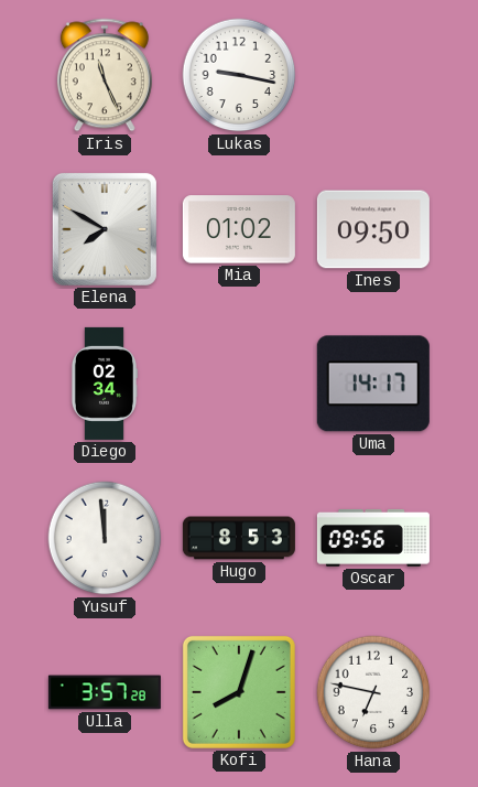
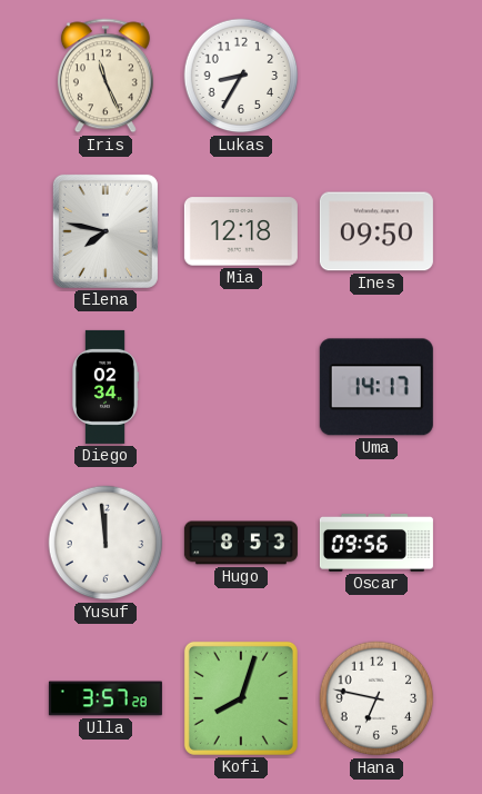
Lukas: 9:17 -> 8:35 (241, 76)
Elena: 7:50 -> 7:47 (106, 231)
Mia: 01:02 -> 12:18 (241, 231)
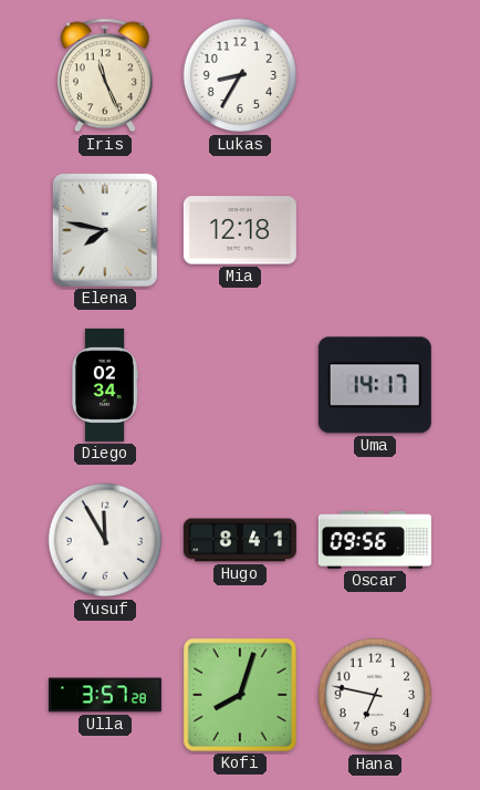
Ines: 09:50 -> none (376, 231)
Yusuf: 11:59 -> 11:55 (105, 540)
Hugo: 8:53 -> 8:41 (240, 540)
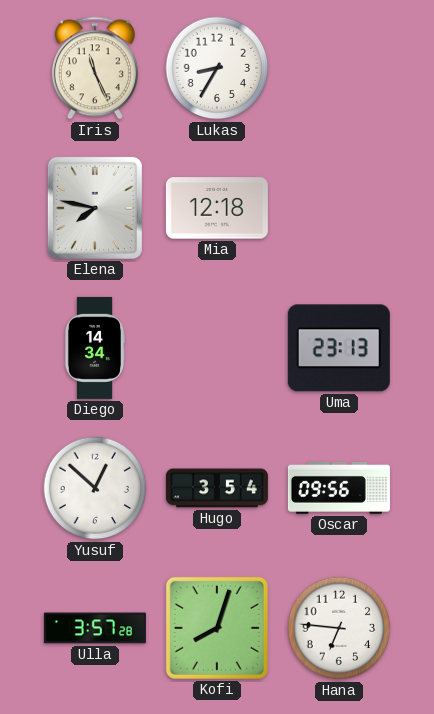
Diego: 02:34 -> 14:34 (94, 348)
Uma: 14:17 -> 23:13 (339, 348)
Yusuf: 11:55 -> 12:52 (95, 488)
Hugo: 8:41 -> 3:54 (217, 488)
Hana: 6:47 -> 6:46 (339, 628)
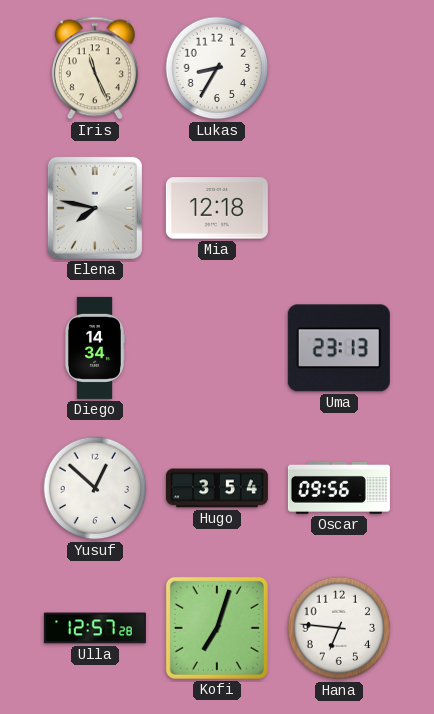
Ulla: 3:57 -> 12:57 (95, 628)
Kofi: 8:03 -> 7:03 (217, 628)
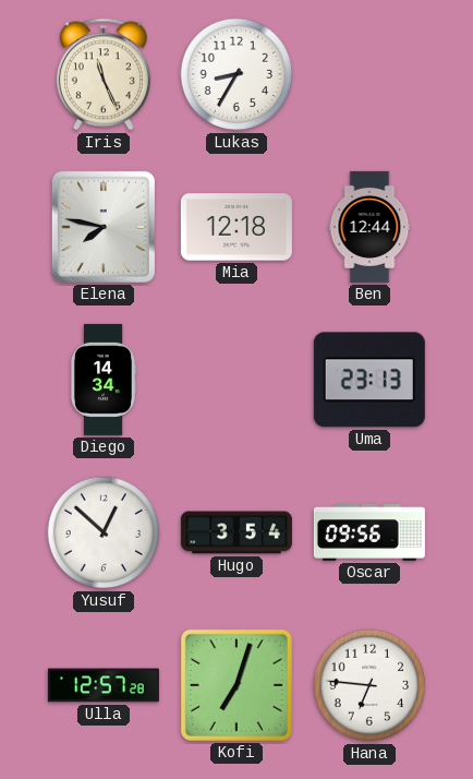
Ben: none -> 12:44 (369, 227)
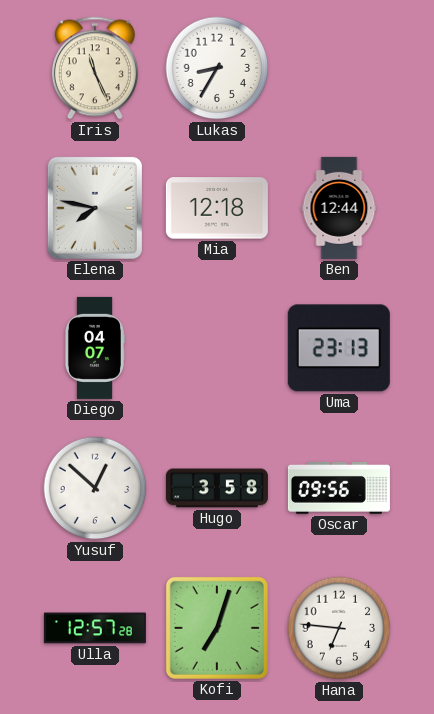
Diego: 14:34 -> 04:07 (94, 348)
Hugo: 3:54 -> 3:58 (217, 488)
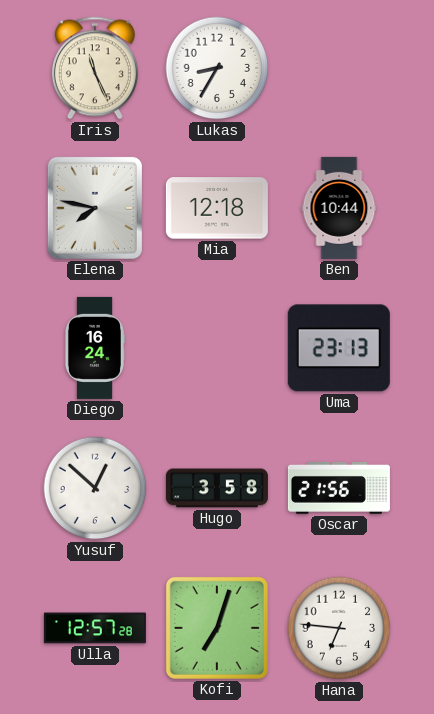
Ben: 12:44 -> 10:44 (339, 208)
Diego: 04:07 -> 16:24 (94, 348)
Oscar: 09:56 -> 21:56 (339, 488)
